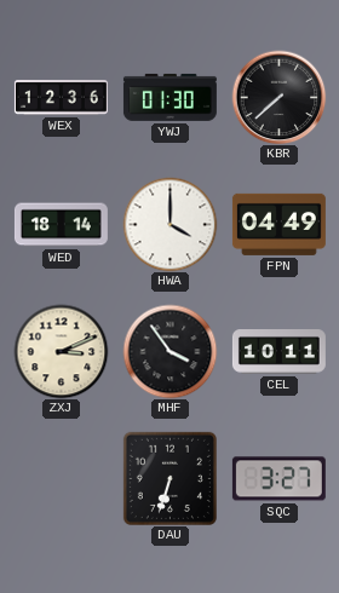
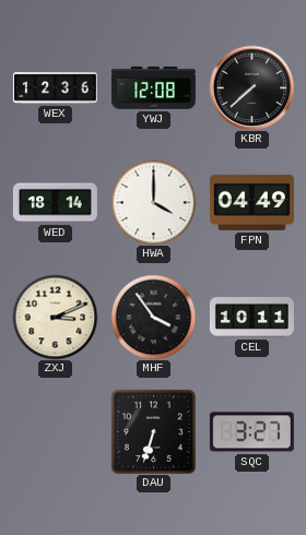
YWJ: 01:30 -> 12:08 (153, 87)
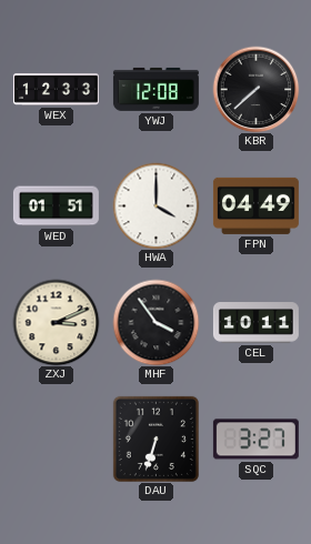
WEX: 12:36 -> 12:33 (56, 90)
WED: 18:14 -> 01:51 (56, 206)
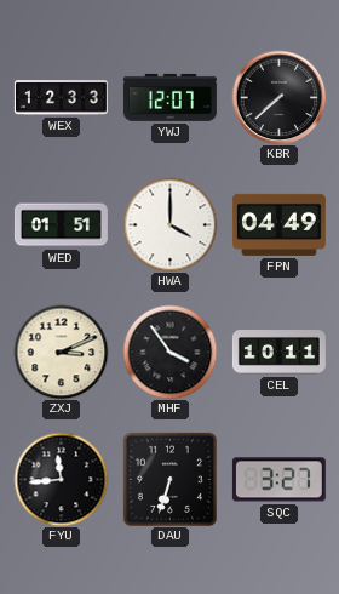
YWJ: 12:08 -> 12:07 (169, 97)
FYU: none -> 11:44 (61, 479)
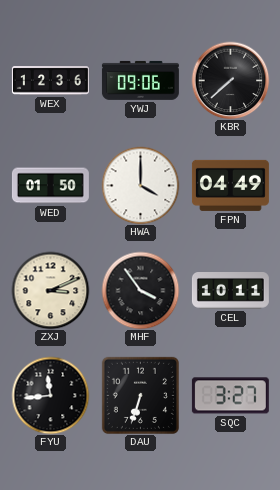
WEX: 12:33 -> 12:36 (50, 81)
YWJ: 12:07 -> 09:06 (140, 80)
WED: 01:51 -> 01:50 (50, 186)
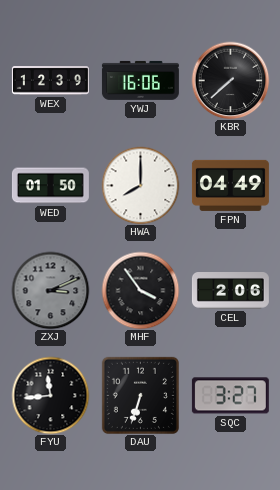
WEX: 12:36 -> 12:39 (50, 81)
YWJ: 09:06 -> 16:06 (140, 80)
HWA: 4:00 -> 8:00 (140, 185)
ZXJ dial: cream -> grey (50, 290)
CEL: 10:11 -> 2:06 (230, 291)
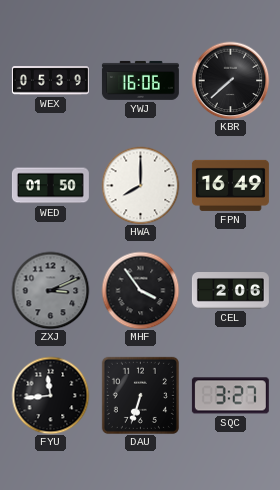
WEX: 12:39 -> 05:39 (50, 81)
FPN: 04:49 -> 16:49 (230, 185)
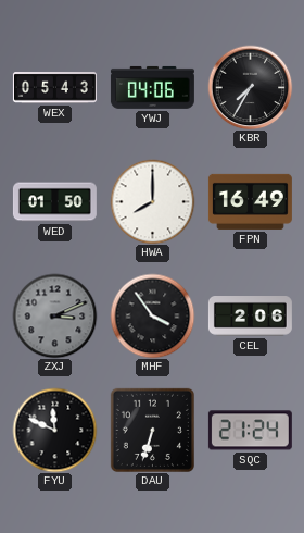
WEX: 05:39 -> 05:43 (54, 88)
YWJ: 16:06 -> 04:06 (152, 87)
KBR: 7:38 -> 7:35 (250, 87)
FYU: 11:44 -> 11:49 (54, 430)
SQC: 3:27 -> 21:24 (250, 431)
